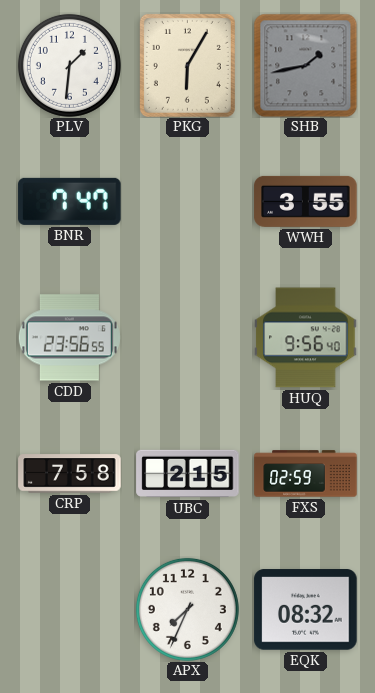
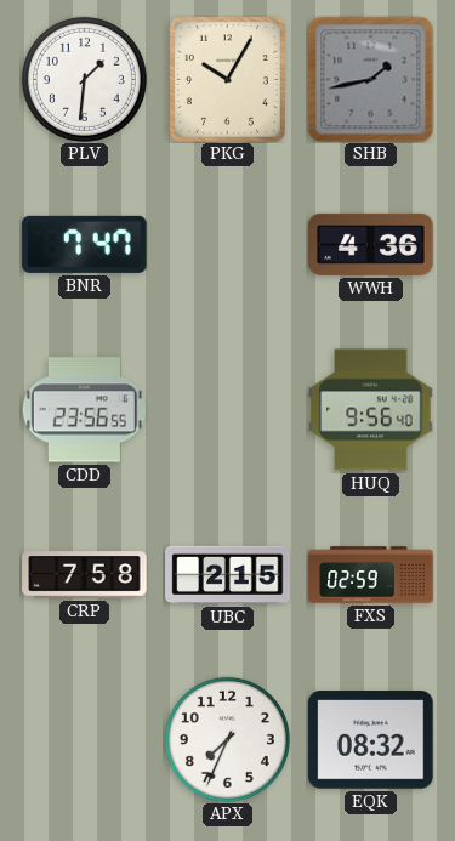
PKG: 6:05 -> 10:05 (227, 79)
WWH: 3:55 -> 4:36 (371, 244)
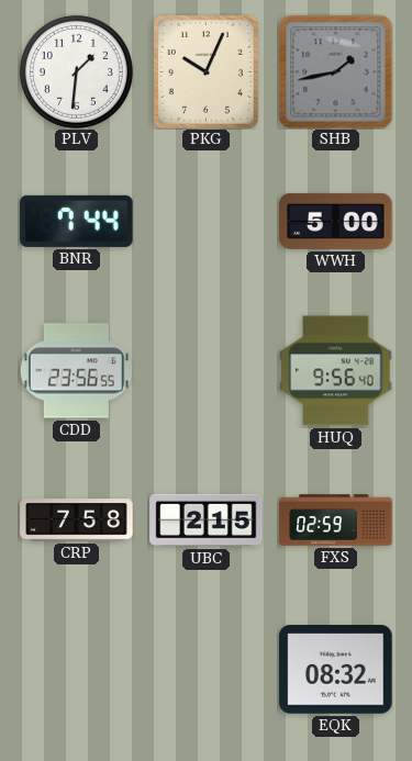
PKG: 10:05 -> 10:04 (205, 71)
BNR: 7:47 -> 7:44 (77, 221)
WWH: 4:36 -> 5:00 (336, 221)
APX: 7:34 -> none (227, 739)
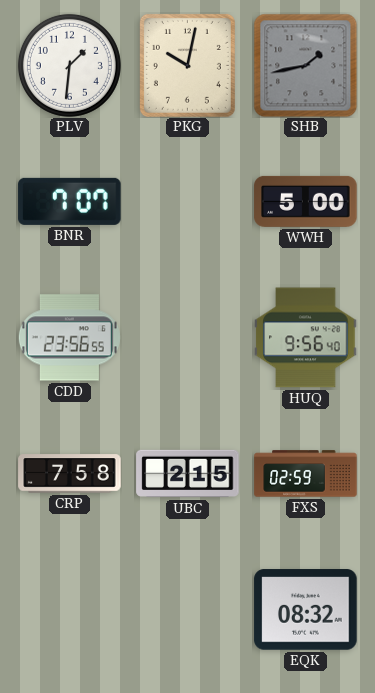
PKG: 10:04 -> 10:02 (187, 65)
BNR: 7:44 -> 7:07 (70, 201)
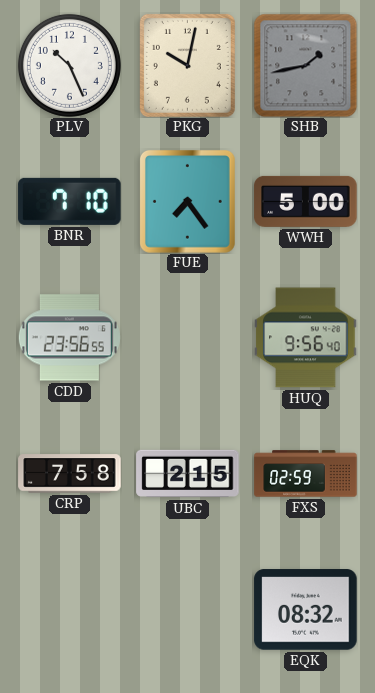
PLV: 1:31 -> 10:26 (69, 65)
BNR: 7:07 -> 7:10 (70, 201)
FUE: none -> 7:24 (187, 201)
